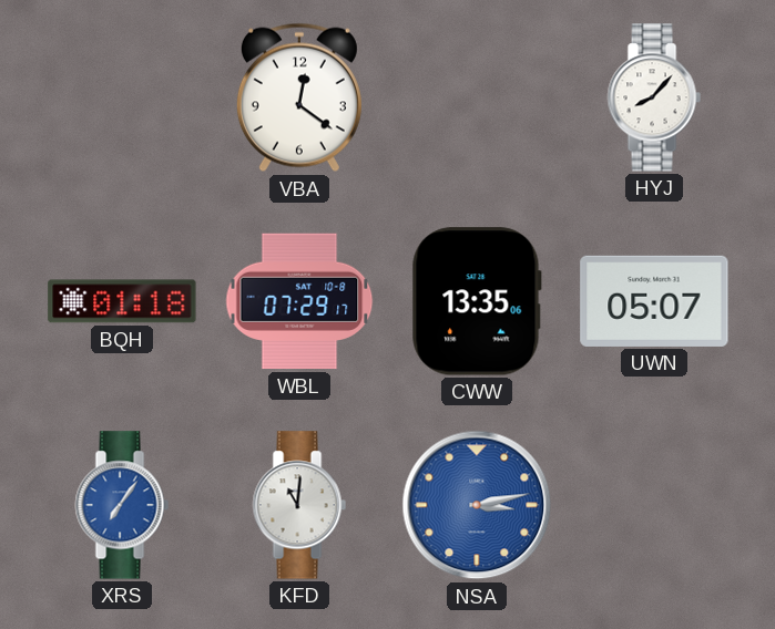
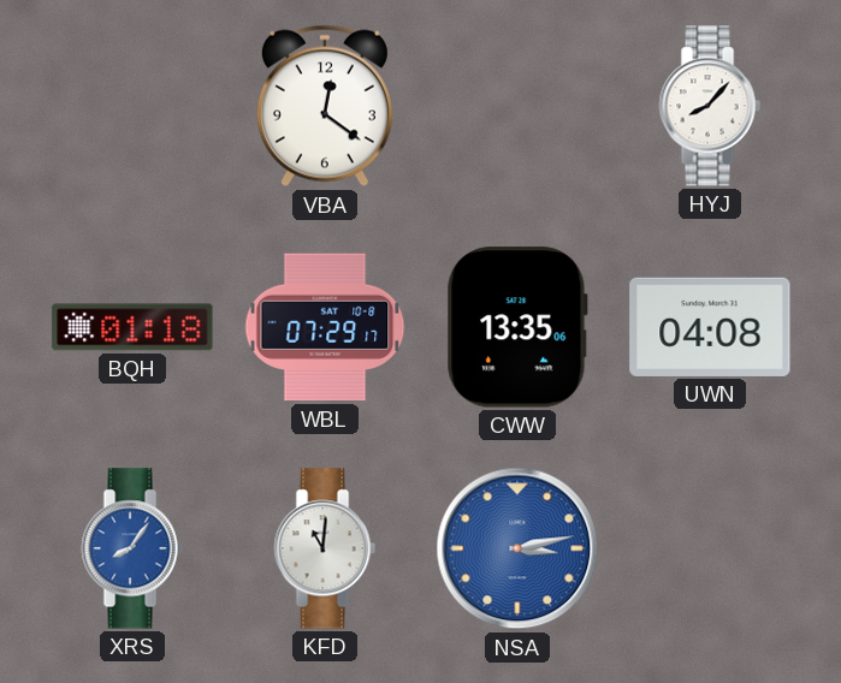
UWN: 05:07 -> 04:08 (710, 327)
XRS: 7:06 -> 8:06 (132, 548)
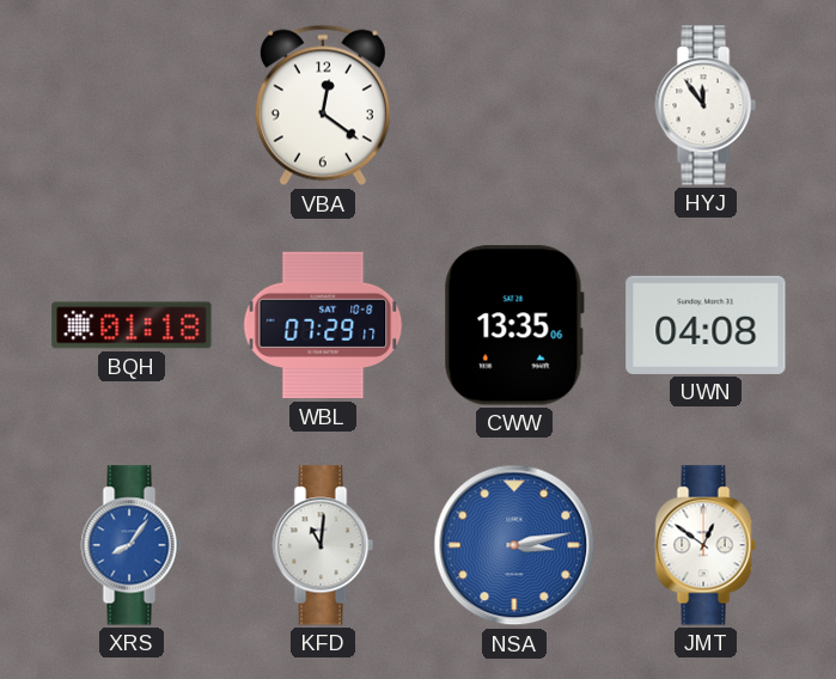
HYJ: 8:07 -> 11:54 (706, 105)
JMT: none -> 12:51 (706, 545)
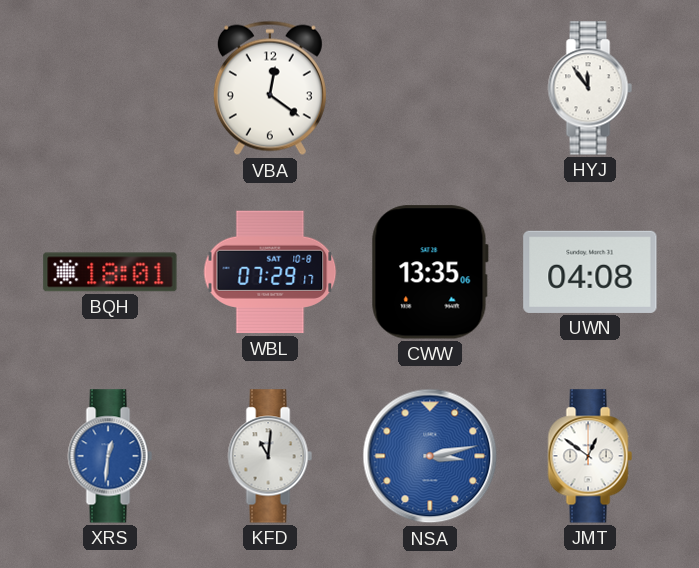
BQH: 01:18 -> 18:01 (110, 272)
XRS: 8:06 -> 12:31 (110, 456)
